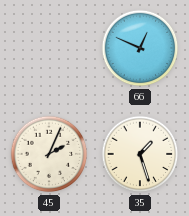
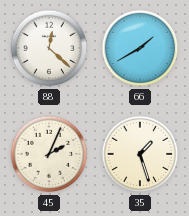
88: none -> 12:22 (49, 48)
66: 12:49 -> 1:40 (140, 48)
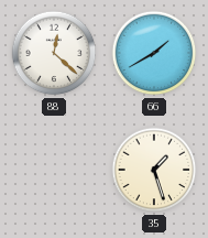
45: 2:04 -> none (49, 154)
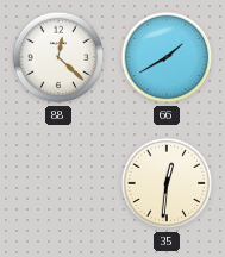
35: 1:27 -> 12:31 (167, 183)
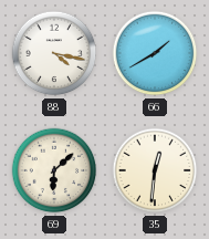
88: 12:22 -> 4:17 (54, 53)
69: none -> 6:08 (54, 170)
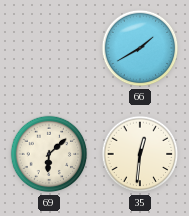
88: 4:17 -> none (54, 53)
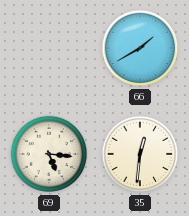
69: 6:08 -> 5:16 (49, 154)
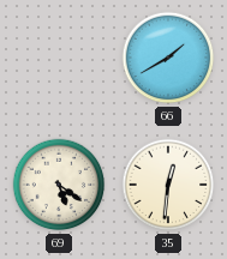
69: 5:16 -> 5:21 (59, 185)
